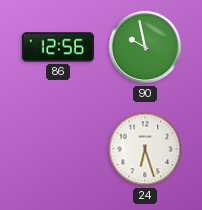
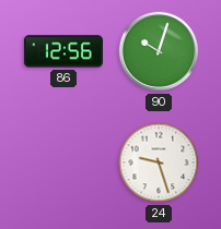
90: 9:58 -> 10:03 (159, 51)
24: 6:27 -> 9:27 (159, 162)
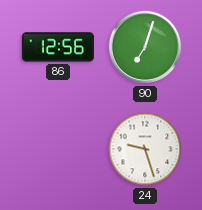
90: 10:03 -> 7:03 (145, 47)
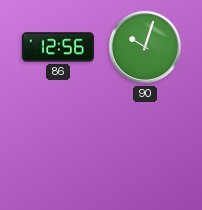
90: 7:03 -> 10:03 (145, 47)
24: 9:27 -> none (145, 149)
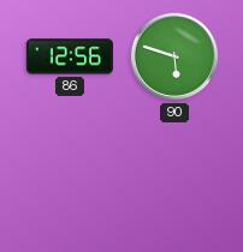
90: 10:03 -> 5:48 (174, 56)
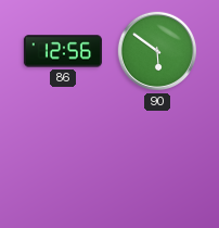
90: 5:48 -> 5:51 (157, 51)
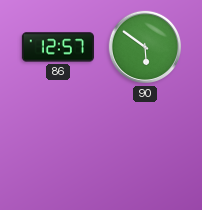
86: 12:56 -> 12:57 (58, 47)
